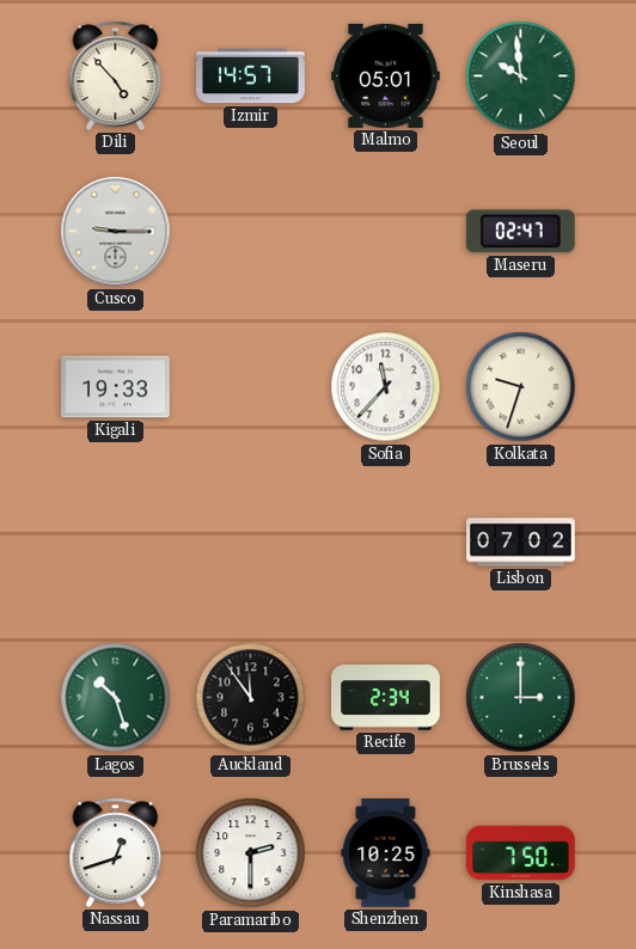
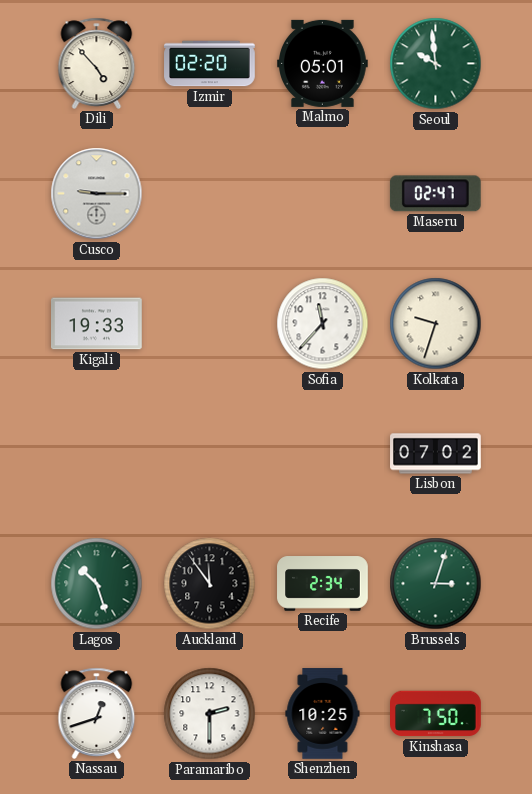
Izmir: 14:57 -> 02:20 (210, 64)
Brussels: 3:00 -> 3:03 (436, 584)
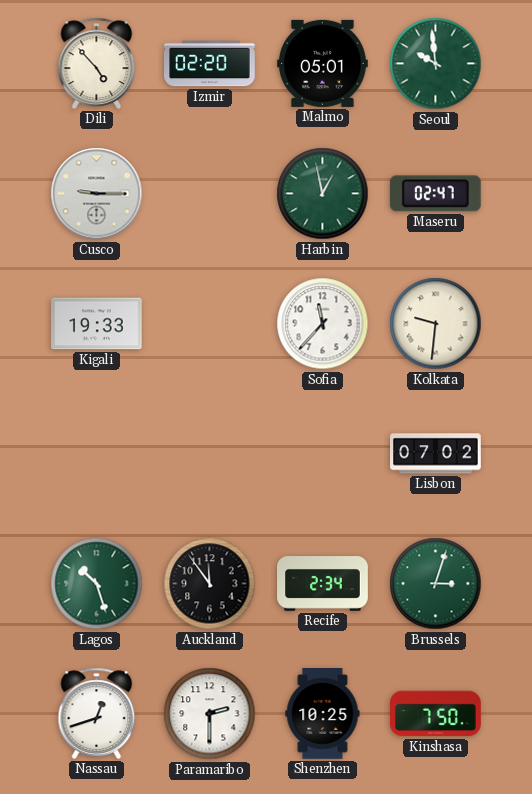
Harbin: none -> 12:58 (323, 194)
Kolkata: 9:33 -> 9:31 (436, 324)
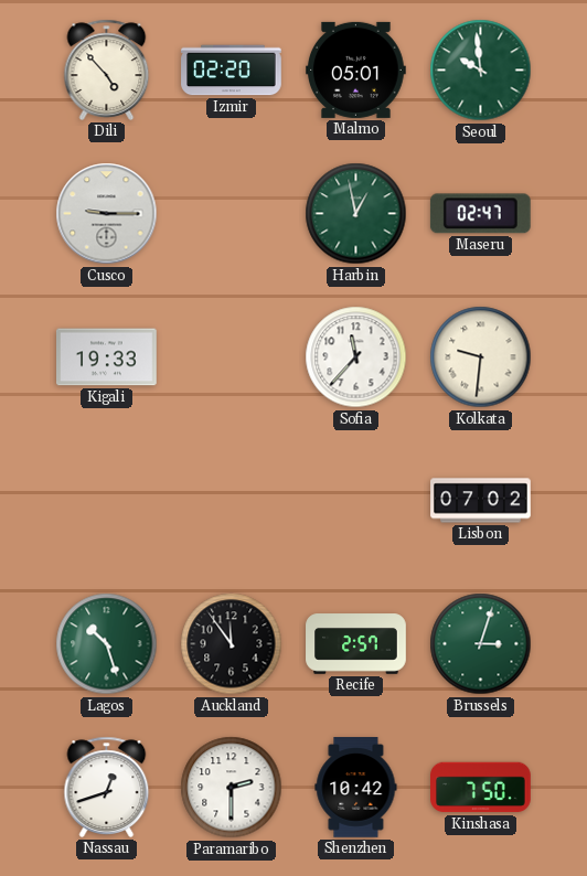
Recife: 2:34 -> 2:57 (356, 644)
Shenzhen: 10:25 -> 10:42 (356, 788)
